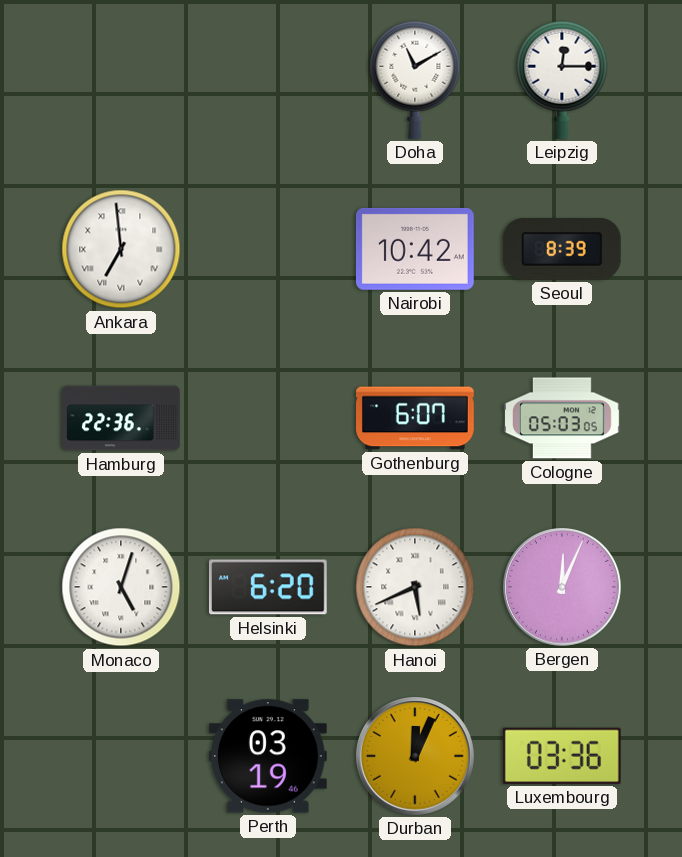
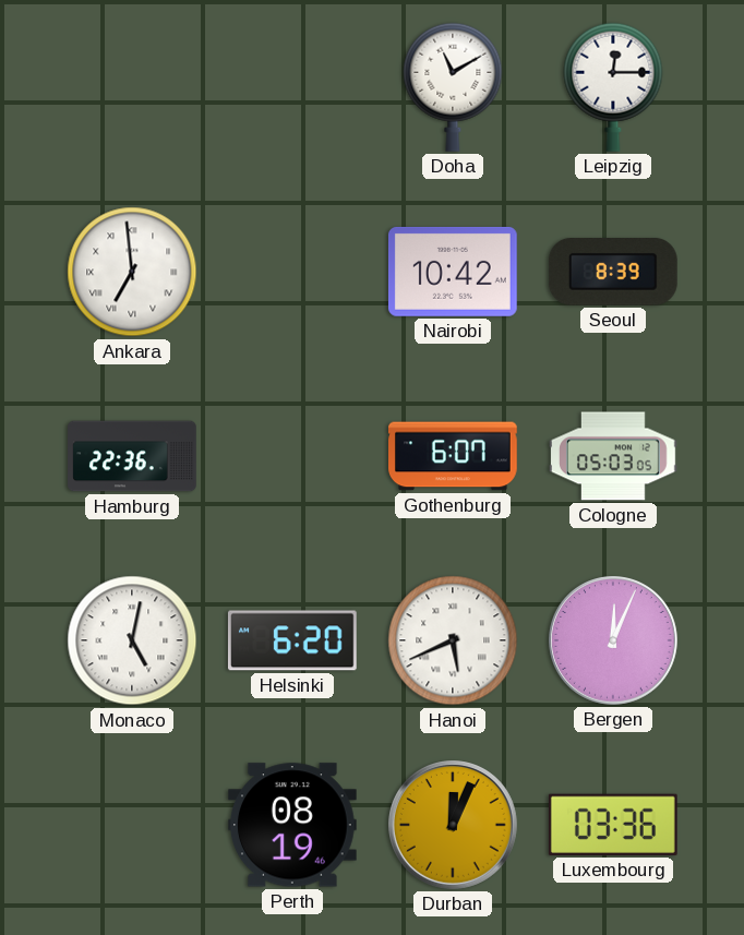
Monaco: 5:03 -> 5:02 (132, 640)
Perth: 03:19 -> 08:19 (292, 825)
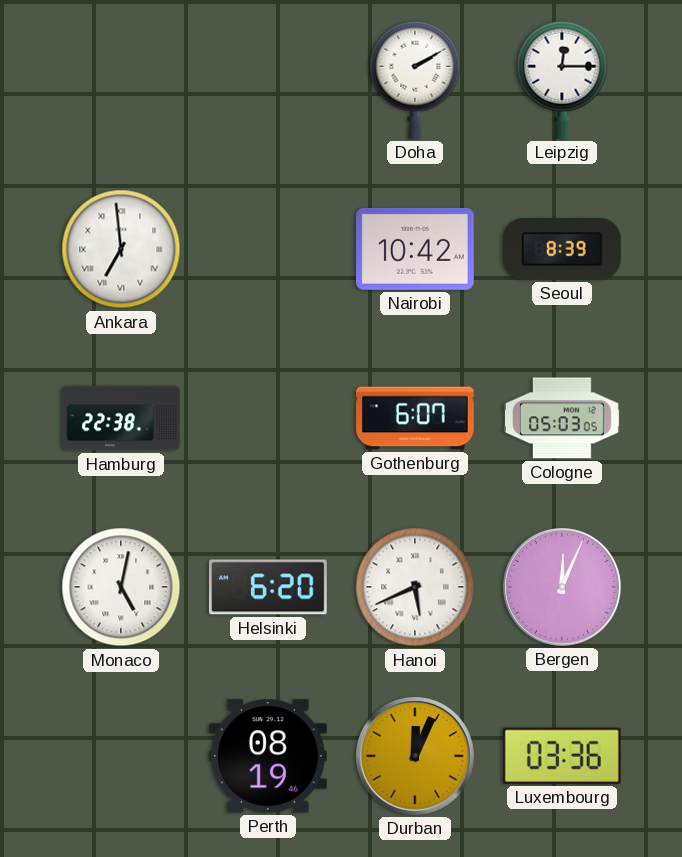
Doha: 11:10 -> 2:10 (415, 80)
Hamburg: 22:36 -> 22:38 (121, 418)
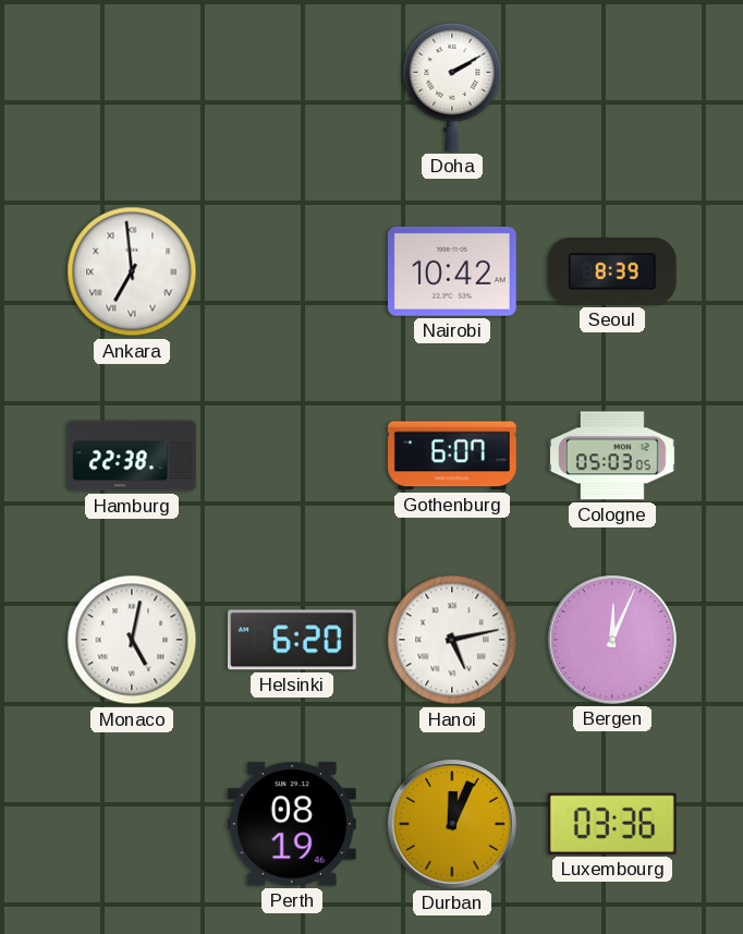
Leipzig: 12:15 -> none (562, 80)
Hanoi: 5:41 -> 5:13 (452, 640)
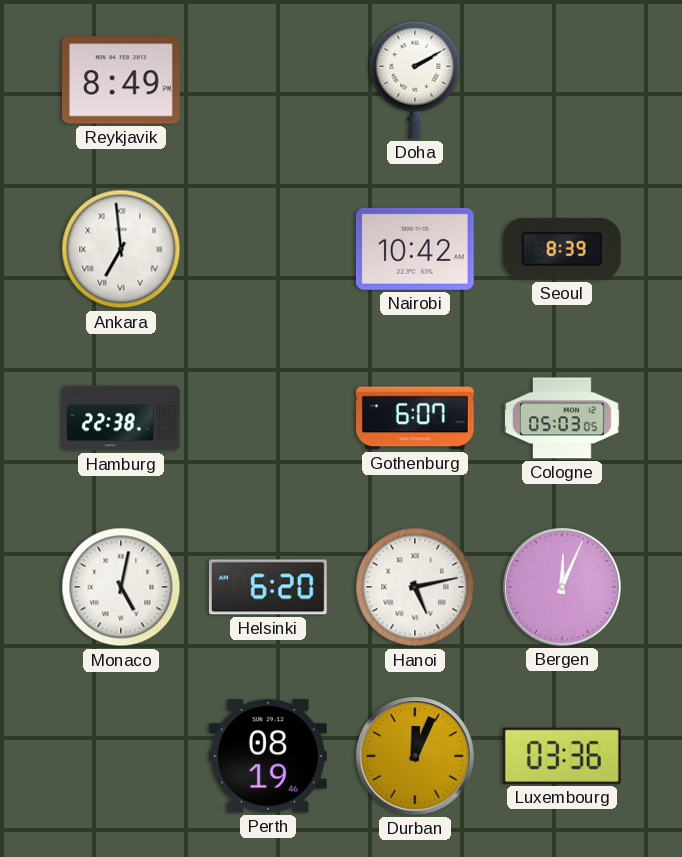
Reykjavik: none -> 8:49 (121, 80)
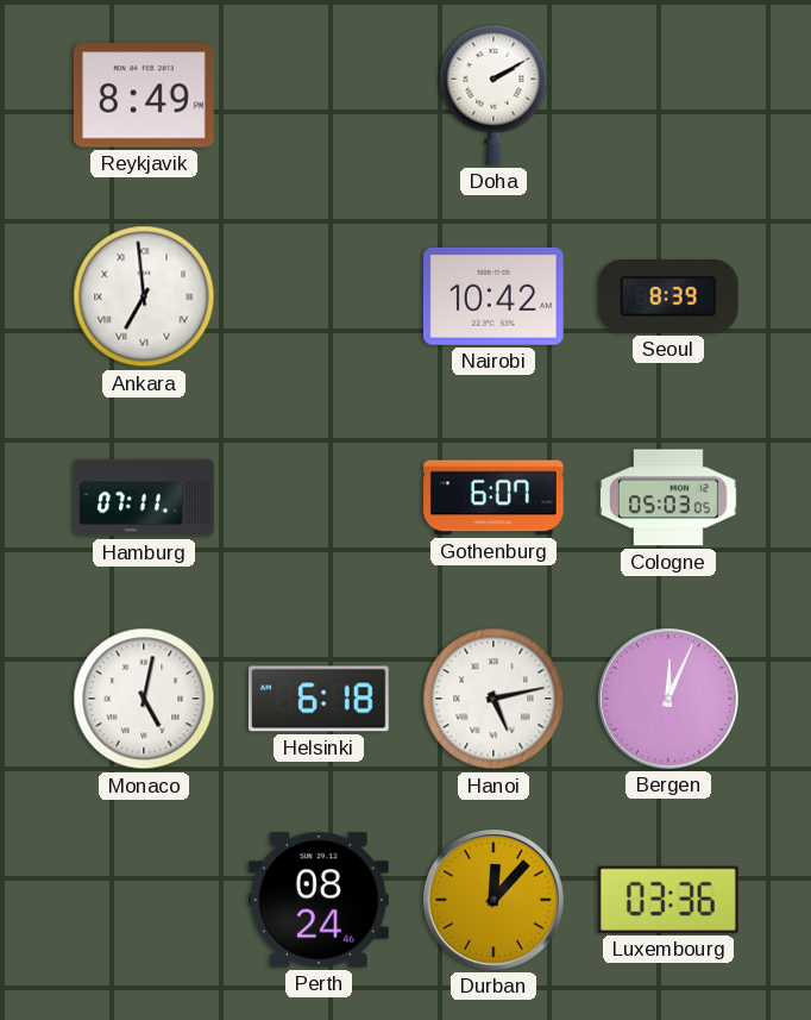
Hamburg: 22:38 -> 07:11 (144, 498)
Helsinki: 6:20 -> 6:18 (319, 699)
Perth: 08:19 -> 08:24 (319, 900)
Durban: 12:04 -> 12:07 (495, 901)
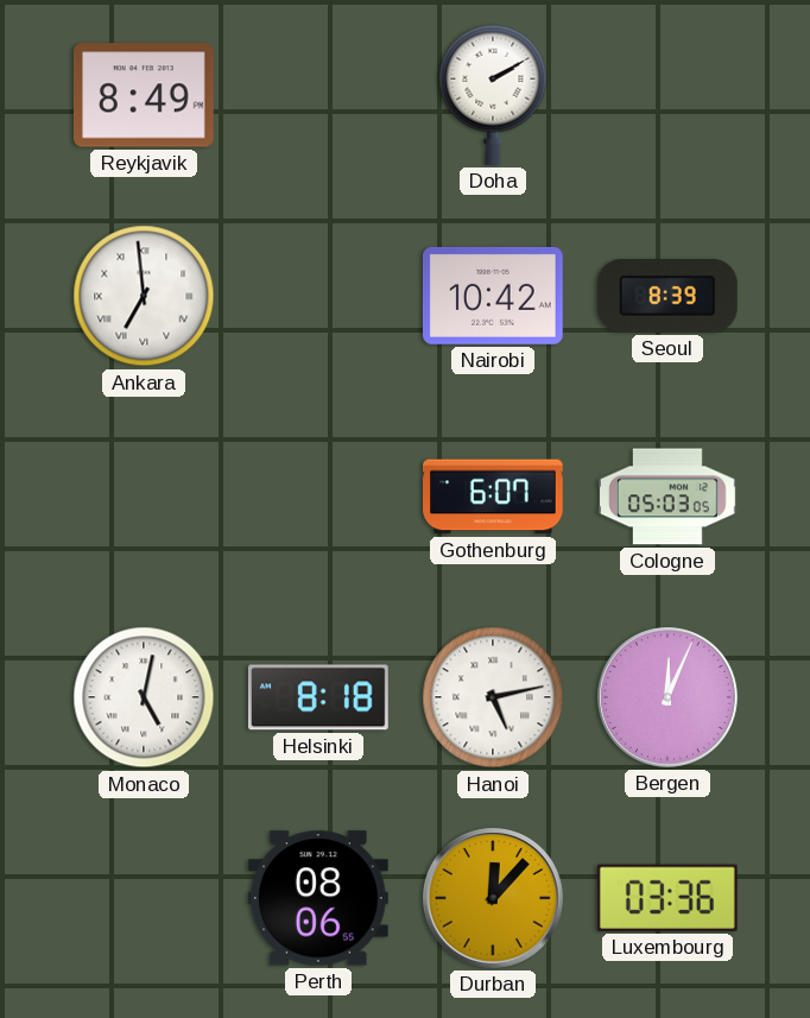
Hamburg: 07:11 -> none (144, 498)
Helsinki: 6:18 -> 8:18 (318, 697)
Perth: 08:24 -> 08:06 (318, 898)
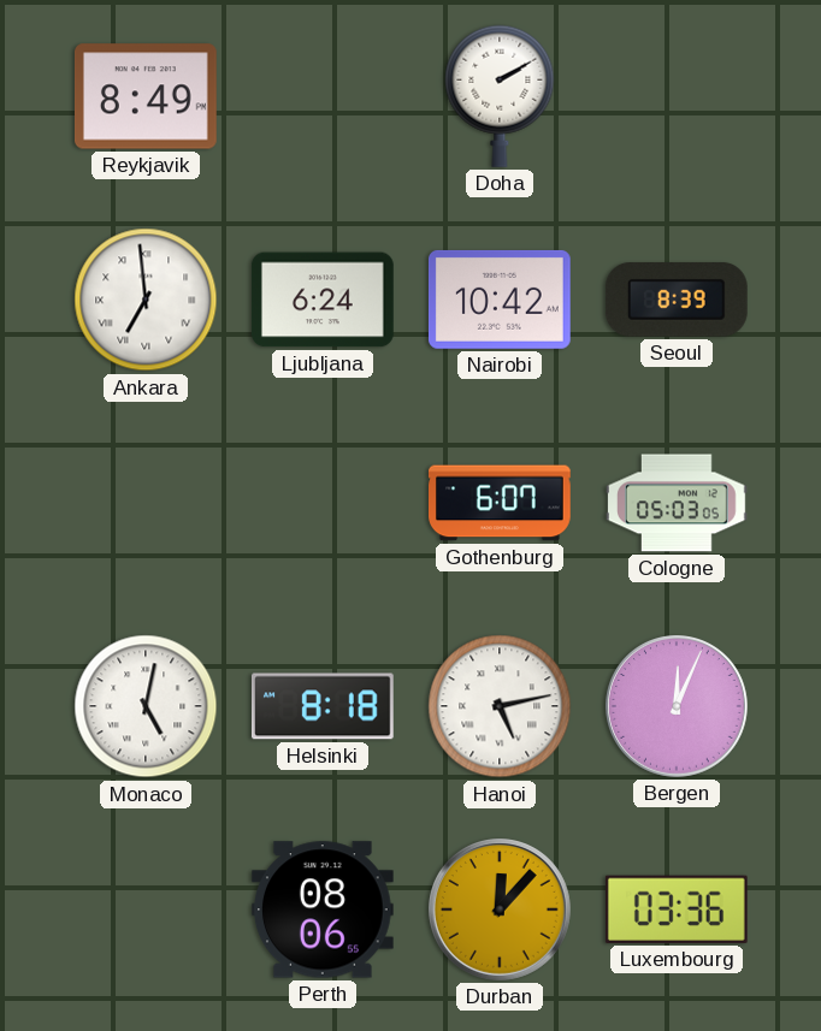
Ljubljana: none -> 6:24 (323, 300)
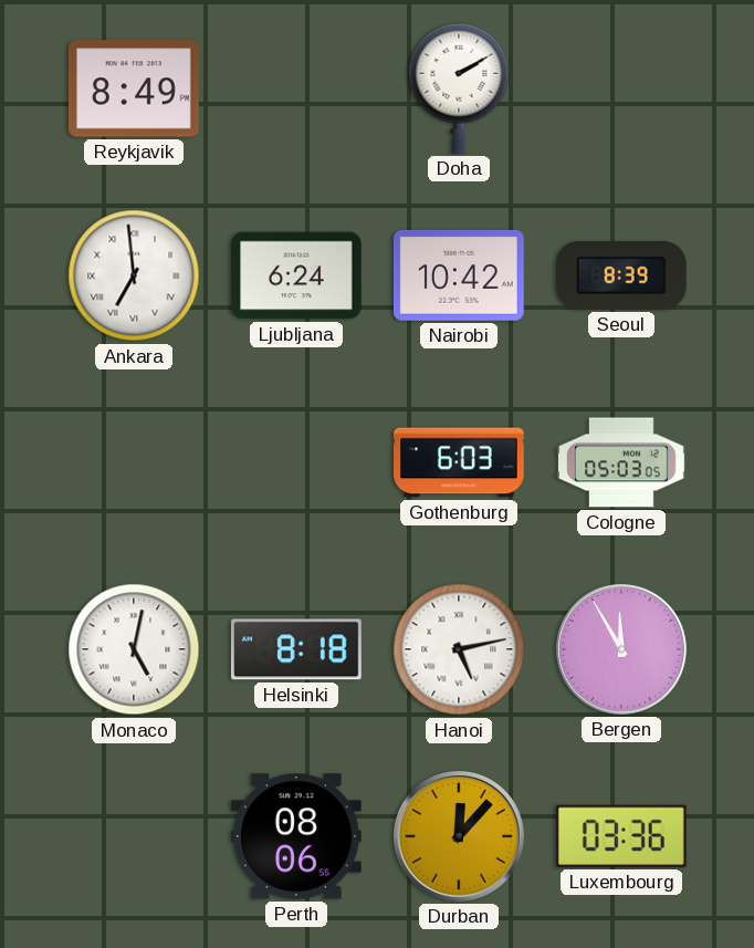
Gothenburg: 6:07 -> 6:03 (460, 462)
Bergen: 12:04 -> 11:55 (622, 650)
